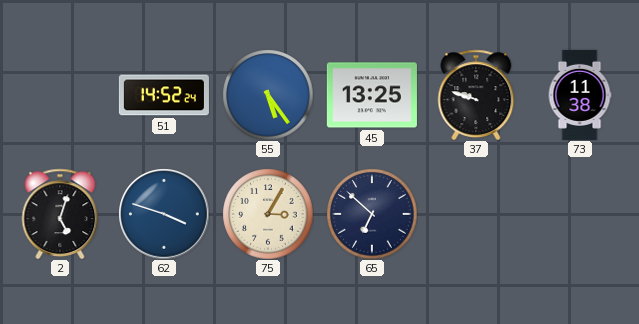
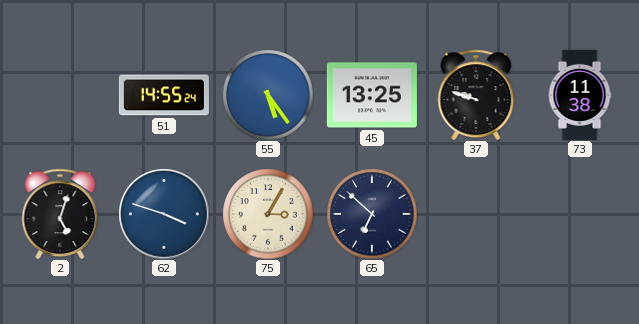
51: 14:52 -> 14:55 (164, 95)
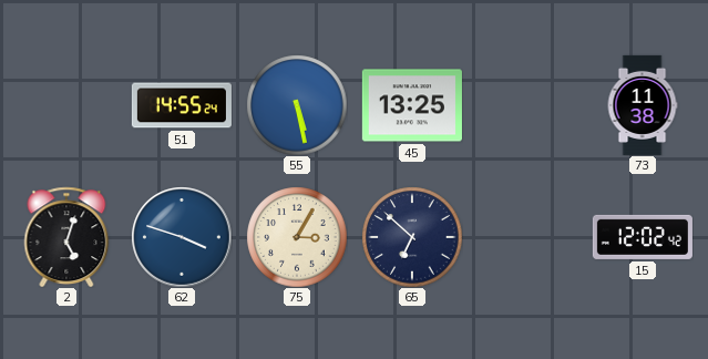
55: 5:24 -> 5:28 (297, 105)
37: 9:48 -> none (476, 95)
15: none -> 12:02 (643, 237)
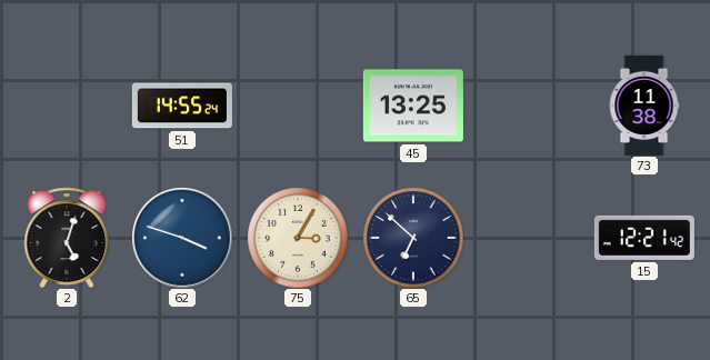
55: 5:28 -> none (297, 105)
15: 12:02 -> 12:21 (644, 238)
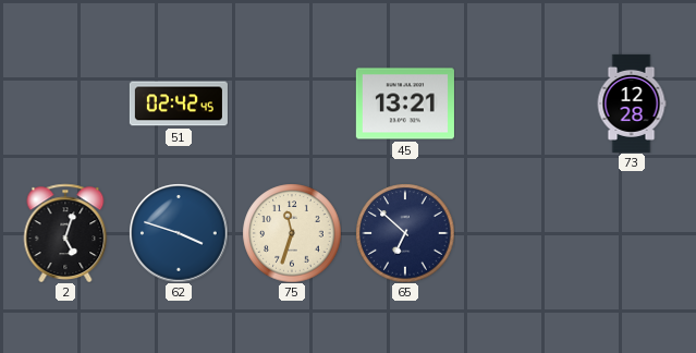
51: 14:55 -> 02:42 (179, 104)
45: 13:25 -> 13:21 (405, 104)
73: 11:38 -> 12:28 (632, 104)
75: 3:05 -> 11:33 (292, 233)
15: 12:21 -> none (644, 238)
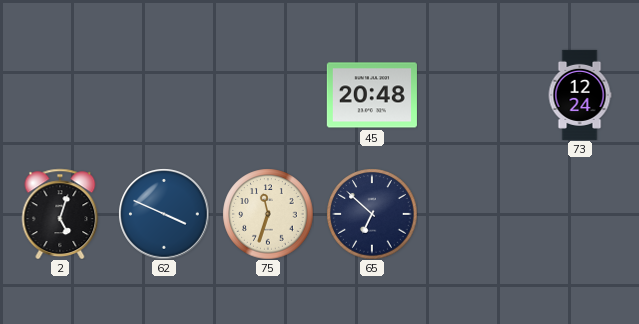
51: 02:42 -> none (179, 104)
45: 13:21 -> 20:48 (372, 95)
73: 12:28 -> 12:24 (580, 95)
62: 3:48 -> 3:49 (164, 214)
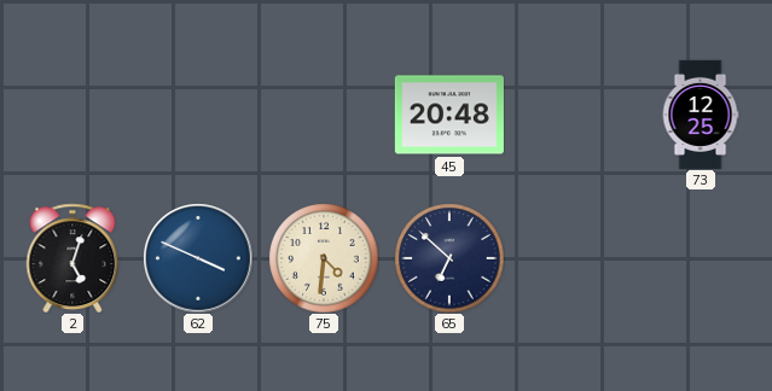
73: 12:24 -> 12:25 (701, 115)
75: 11:33 -> 4:31 (324, 258)
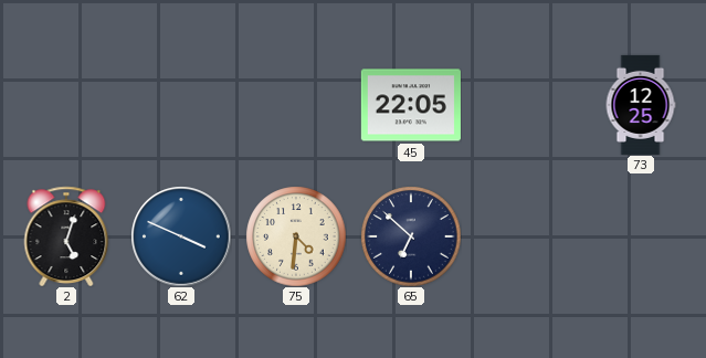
45: 20:48 -> 22:05 (411, 105)
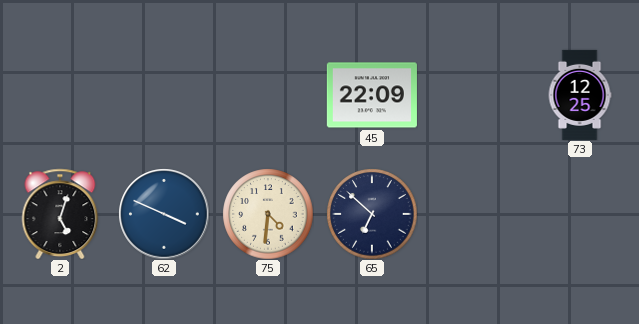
45: 22:05 -> 22:09 (372, 95)
